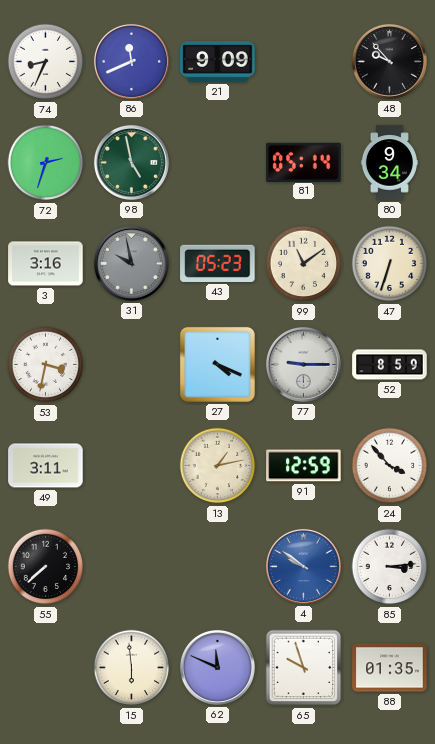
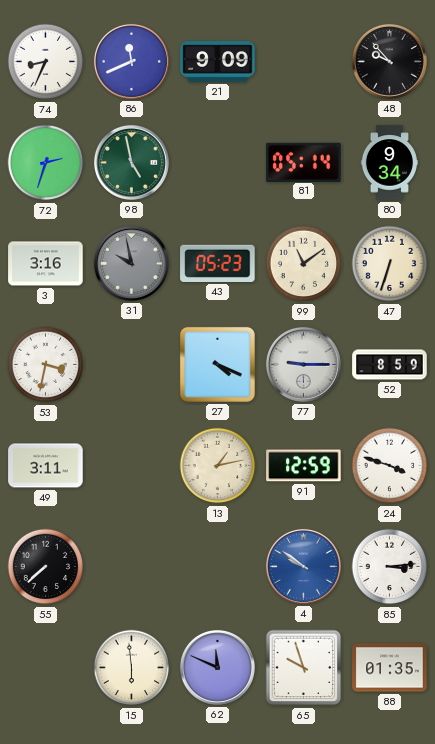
24: 3:53 -> 3:48 (390, 466)
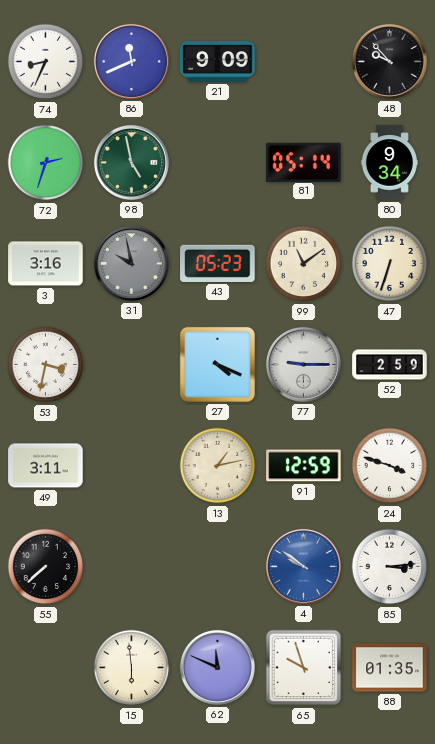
52: 8:59 -> 2:59 (390, 365)
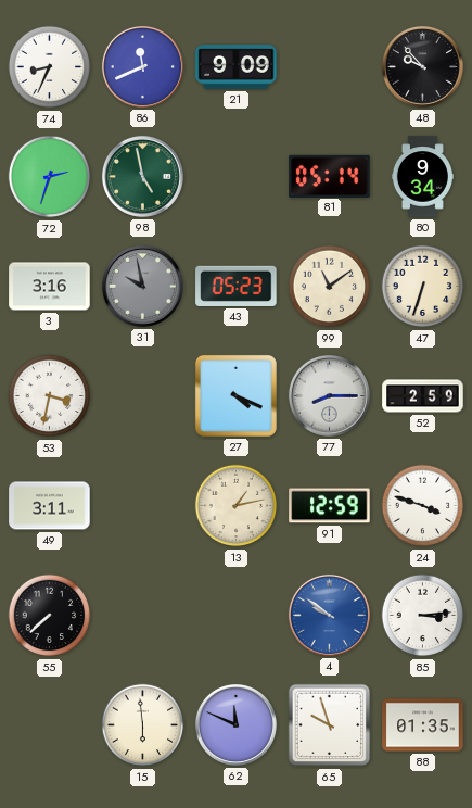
77: 9:15 -> 8:15 (329, 395)
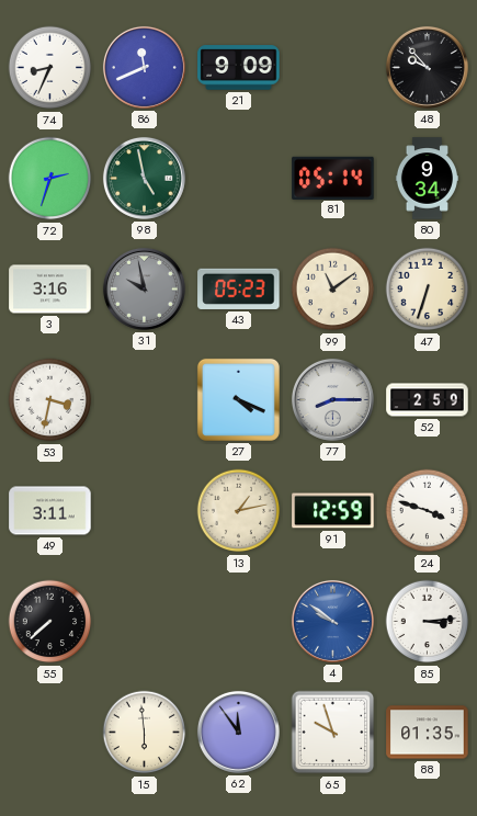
62: 11:49 -> 11:54 (238, 732)
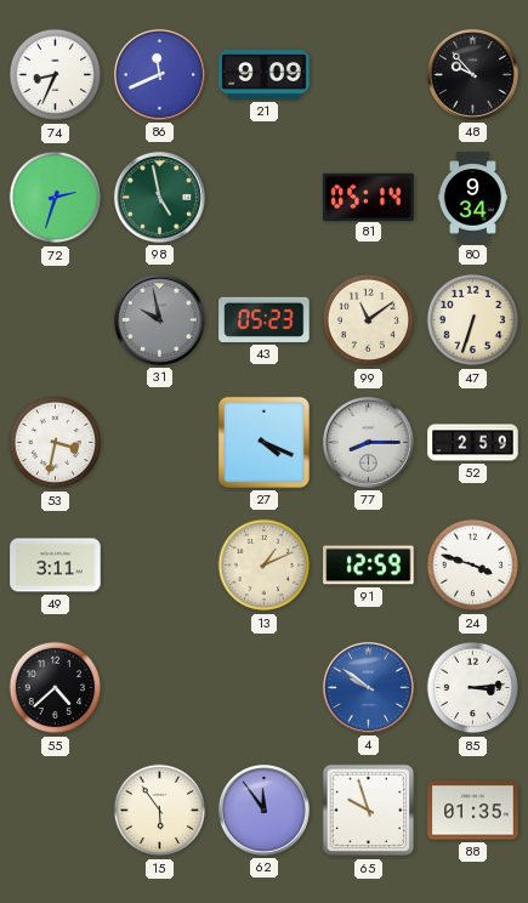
3: 3:16 -> none (50, 290)
13: 1:13 -> 1:11 (265, 566)
55: 7:38 -> 4:38 (56, 688)
15: 5:59 -> 5:54 (160, 811)
